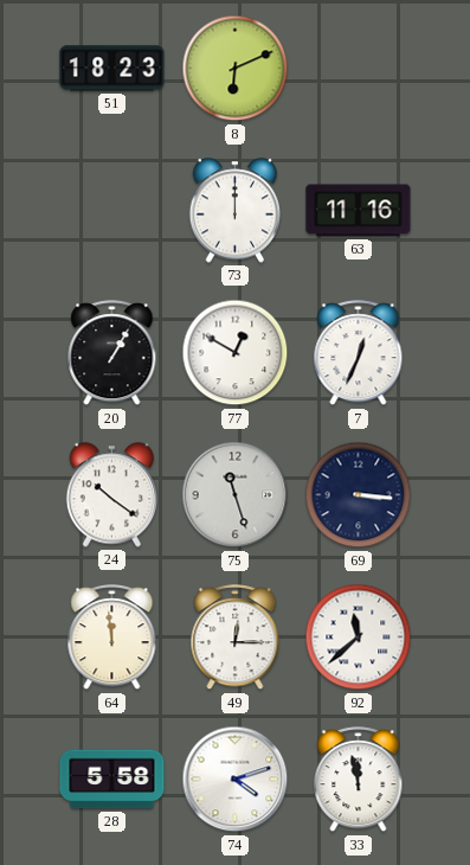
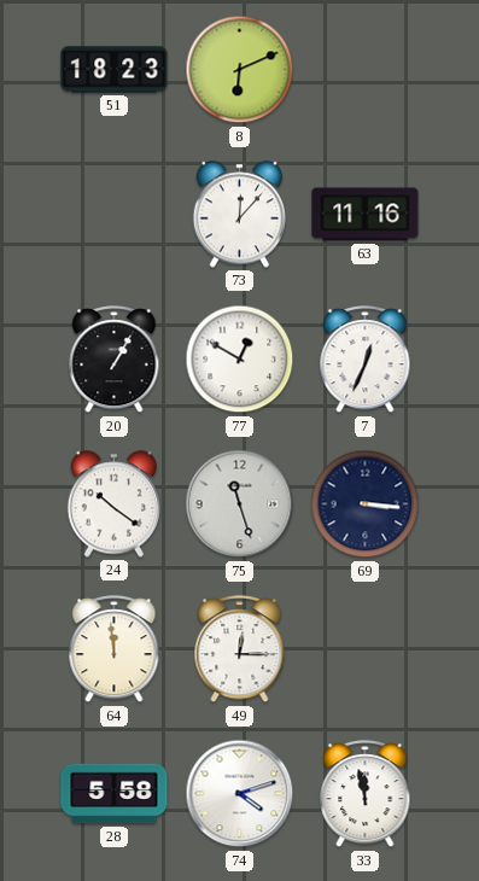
73: 12:00 -> 12:07 (240, 215)
92: 11:38 -> none (359, 637)
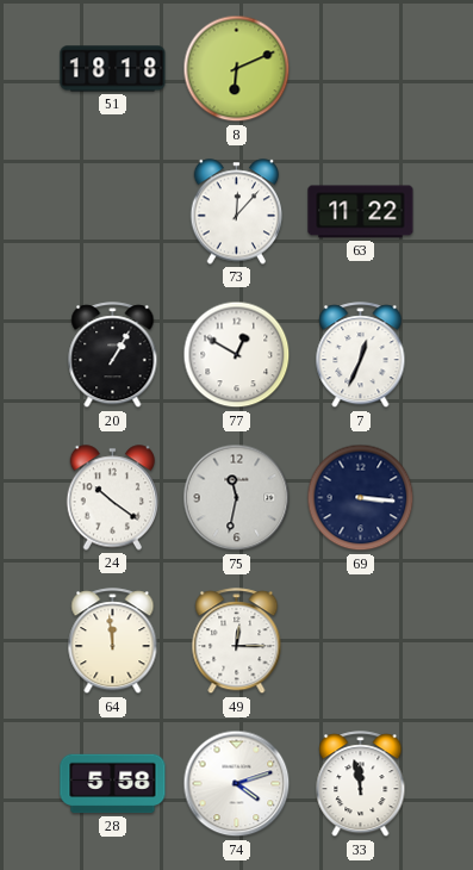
51: 18:23 -> 18:18 (113, 69)
63: 11:16 -> 11:22 (361, 212)
75: 11:27 -> 11:32 (237, 498)
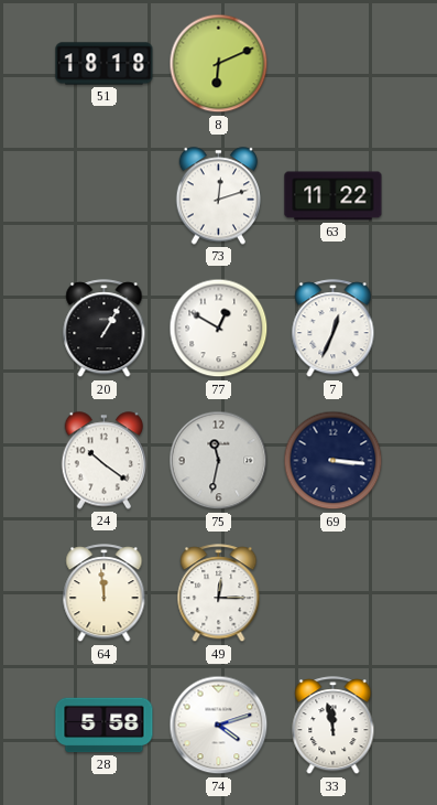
73: 12:07 -> 12:12 (219, 196)
